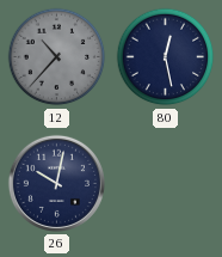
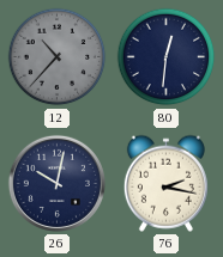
80: 12:28 -> 12:31 (167, 57)
76: none -> 2:17 (165, 183)
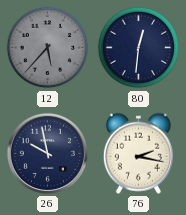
12: 10:37 -> 5:37 (48, 48)
26: 10:02 -> 9:58 (47, 153)
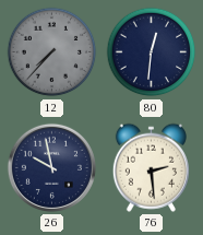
12: 5:37 -> 7:37 (52, 52)
76: 2:17 -> 2:29 (151, 167)
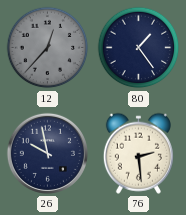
12: 7:37 -> 12:37 (48, 48)
80: 12:31 -> 1:24 (139, 48)
